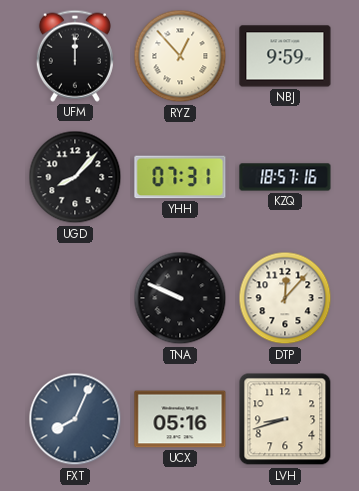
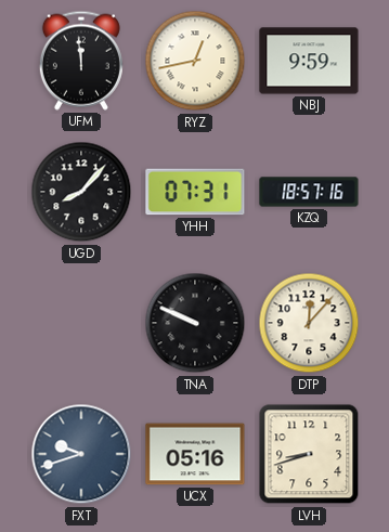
UFM: 12:00 -> 11:59 (81, 61)
RYZ: 12:53 -> 12:43 (195, 61)
FXT: 8:04 -> 9:42 (81, 454)
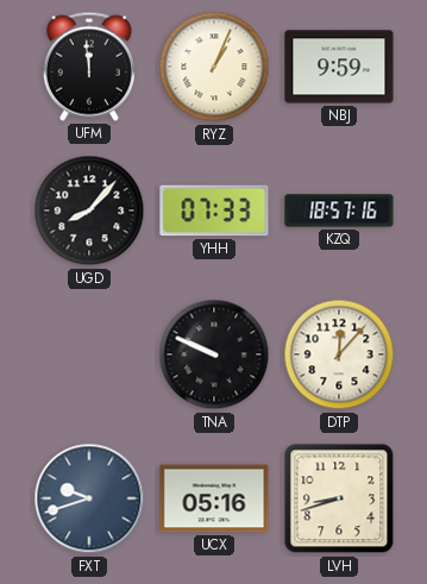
RYZ: 12:43 -> 1:04 (214, 67)
YHH: 07:31 -> 07:33 (214, 211)
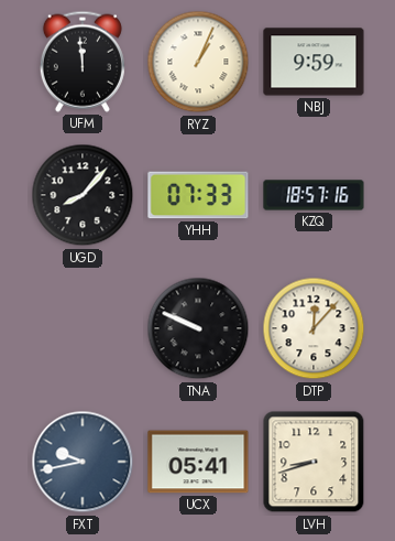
FXT: 9:42 -> 9:43 (83, 462)
UCX: 05:16 -> 05:41 (198, 462)
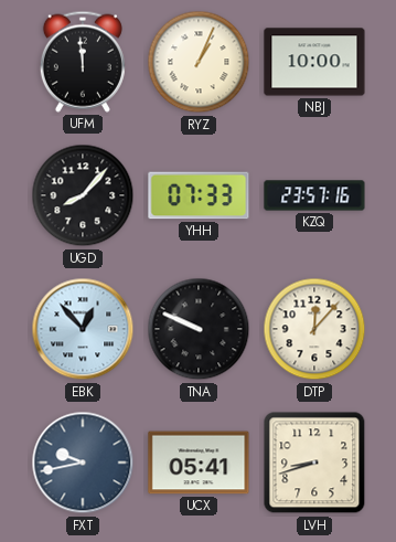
NBJ: 9:59 -> 10:00 (314, 62)
KZQ: 18:57 -> 23:57 (314, 195)
EBK: none -> 12:53 (83, 329)
